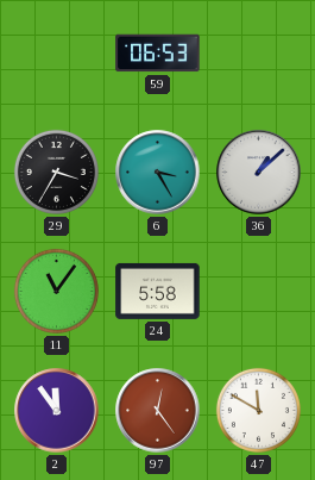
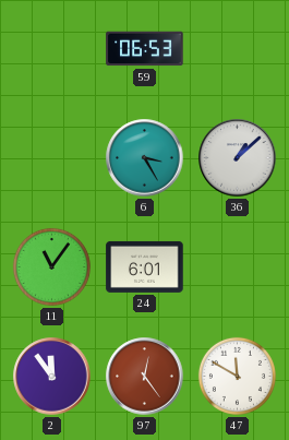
29: 3:35 -> none (56, 172)
24: 5:58 -> 6:01 (145, 266)
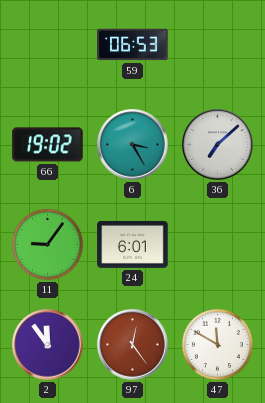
66: none -> 19:02 (48, 145)
36: 1:08 -> 7:08 (218, 145)
11: 11:06 -> 9:06 (47, 244)
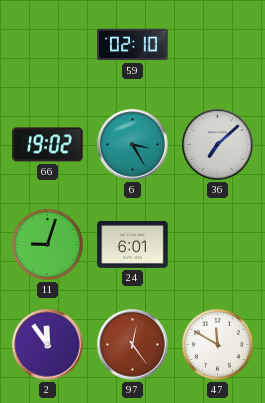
59: 06:53 -> 02:10 (133, 45)
11: 9:06 -> 9:03 (47, 244)
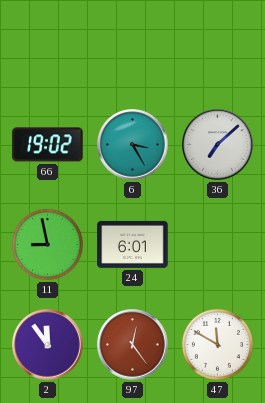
59: 02:10 -> none (133, 45)
11: 9:03 -> 8:58 (47, 244)
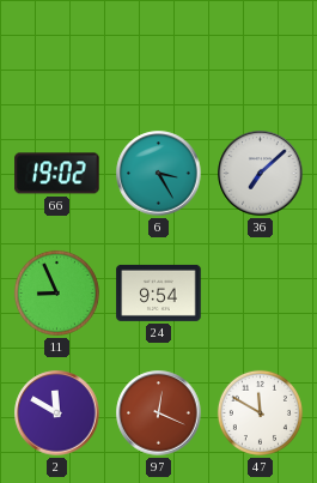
11: 8:58 -> 8:56 (56, 292)
24: 6:01 -> 9:54 (159, 292)
2: 11:54 -> 11:50 (57, 413)
97: 12:24 -> 12:19 (159, 413)
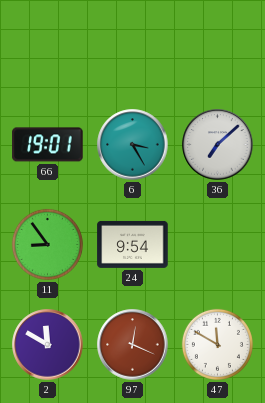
66: 19:02 -> 19:01 (48, 145)
11: 8:56 -> 8:54 (47, 244)
